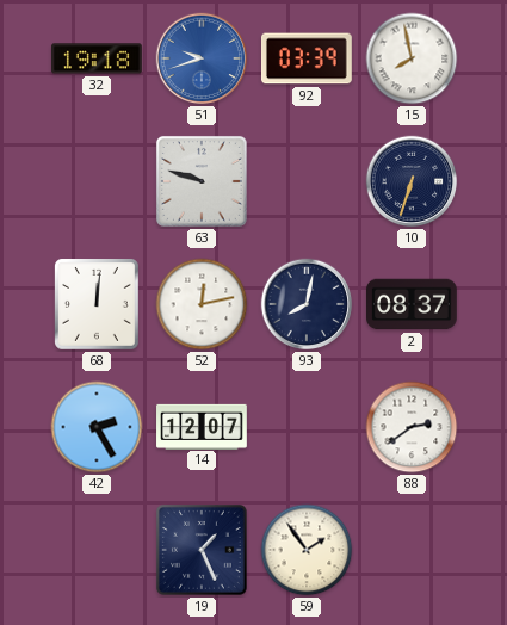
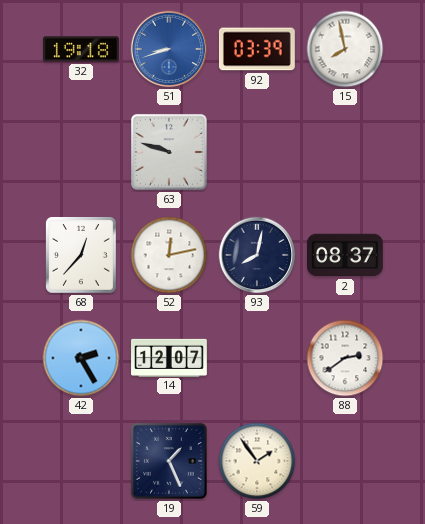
51: 9:42 -> 8:42 (169, 49)
10: 6:33 -> none (412, 181)
68: 12:01 -> 12:37 (82, 256)
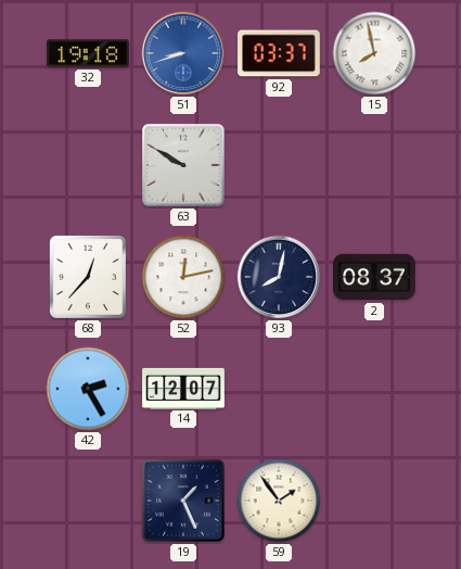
92: 03:39 -> 03:37 (280, 53)
63: 9:48 -> 9:50 (183, 165)
88: 2:39 -> none (345, 358)
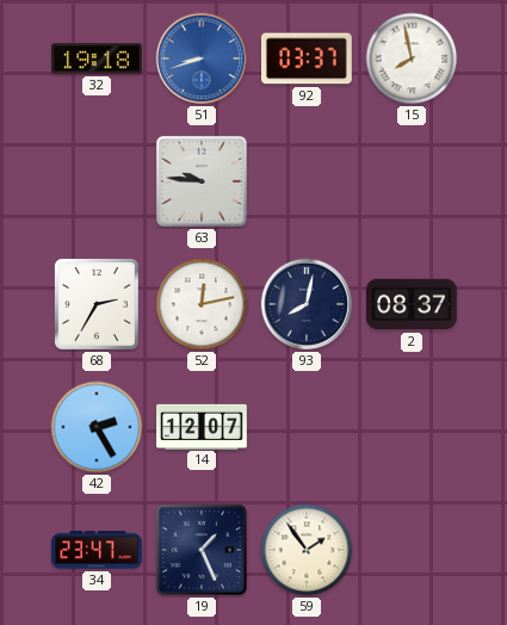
63: 9:50 -> 9:46 (202, 181)
68: 12:37 -> 2:35 (98, 305)
34: none -> 23:47 (98, 550)
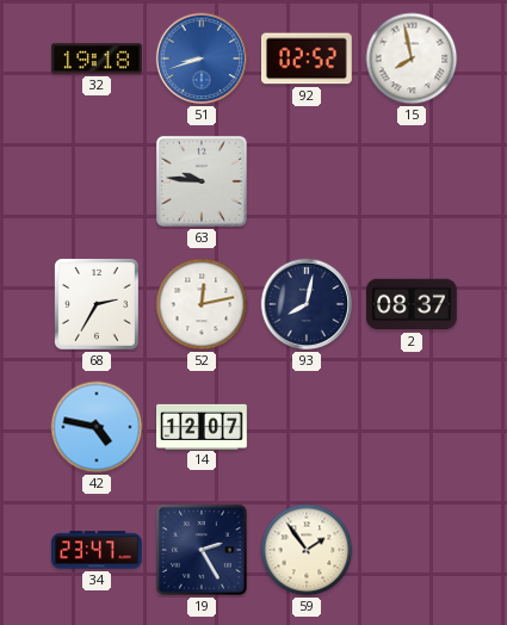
92: 03:37 -> 02:52 (308, 58)
42: 2:25 -> 4:47 (97, 427)
19: 1:26 -> 2:25 (202, 550)
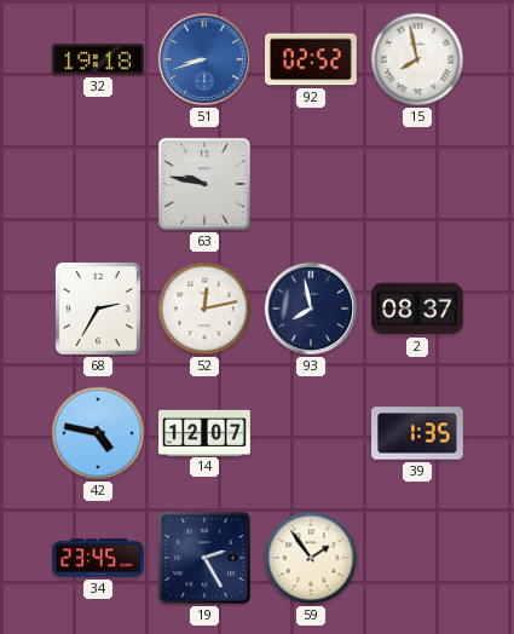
63: 9:46 -> 9:47 (204, 184)
93: 8:02 -> 7:58 (311, 309)
39: none -> 1:35 (418, 433)
34: 23:47 -> 23:45 (99, 558)
